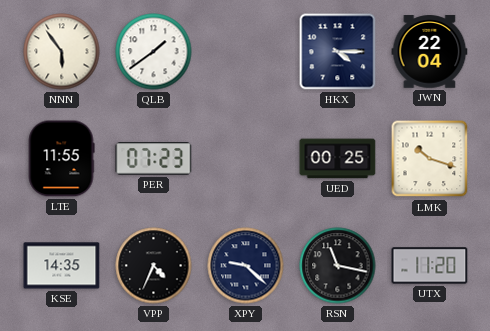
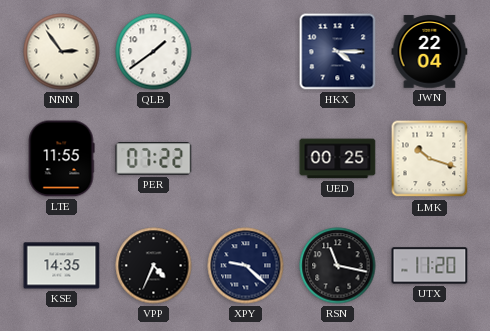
NNN: 5:54 -> 2:54 (62, 52)
PER: 07:23 -> 07:22 (154, 159)
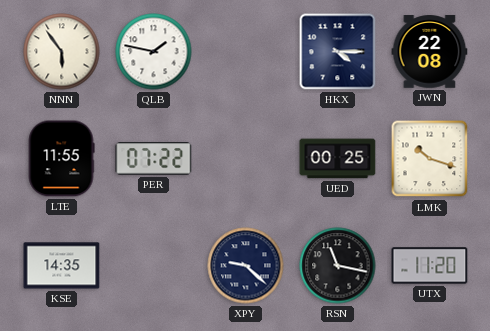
NNN: 2:54 -> 5:54 (62, 52)
QLB: 1:39 -> 1:47 (154, 52)
JWN: 22:04 -> 22:08 (430, 52)
VPP: 4:34 -> none (154, 266)
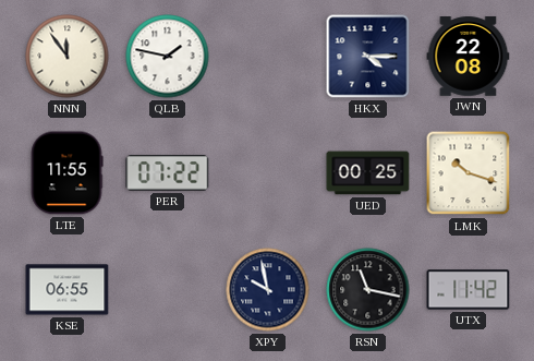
NNN: 5:54 -> 11:54 (68, 57)
KSE: 14:35 -> 06:55 (68, 290)
XPY: 9:22 -> 9:58 (268, 290)
UTX: 11:20 -> 11:42 (469, 290)
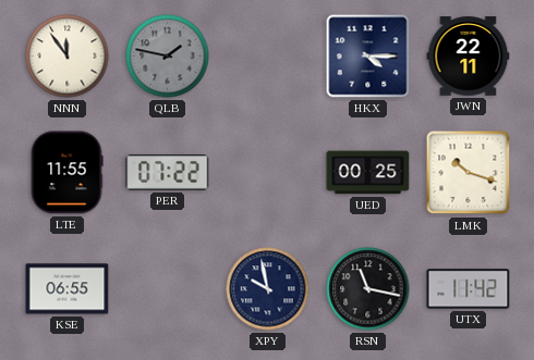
QLB dial: white -> grey (168, 57)
JWN: 22:08 -> 22:11 (469, 57)
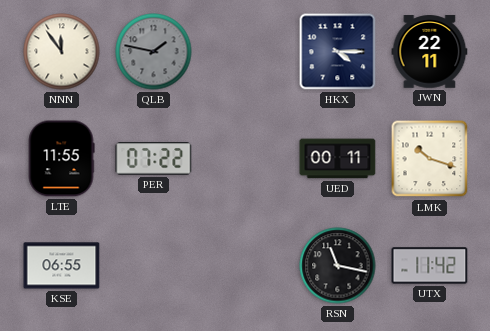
UED: 00:25 -> 00:11 (338, 159)
XPY: 9:58 -> none (268, 289)
